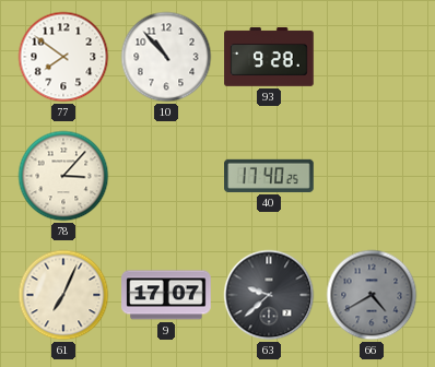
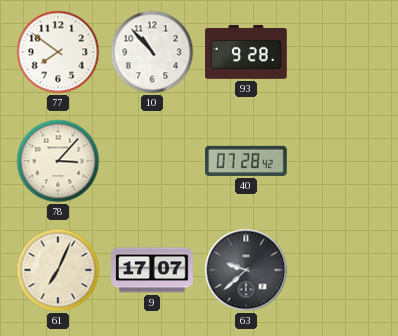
40: 17:40 -> 07:28 (246, 161)
66: 4:40 -> none (372, 295)
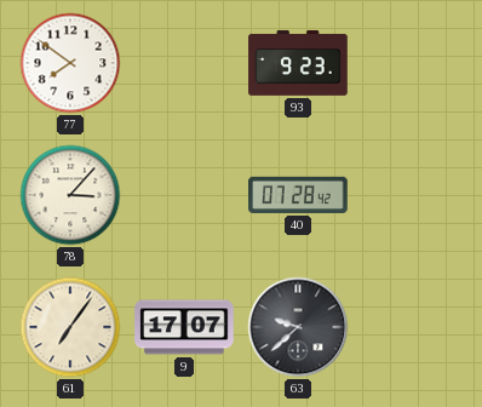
10: 10:53 -> none (152, 52)
93: 9:28 -> 9:23 (298, 63)
61: 7:04 -> 7:06 (70, 327)
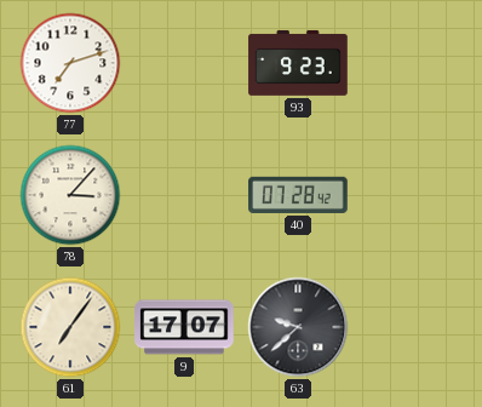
77: 7:51 -> 7:12 (70, 63)
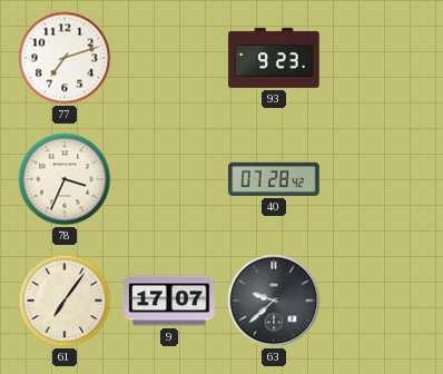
78: 3:07 -> 3:34 (65, 179)
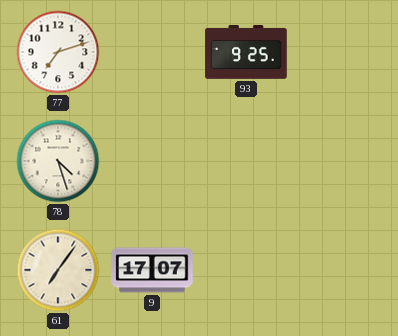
93: 9:23 -> 9:25 (246, 52)
78: 3:34 -> 4:27 (58, 161)
40: 07:28 -> none (274, 179)
63: 9:38 -> none (274, 301)
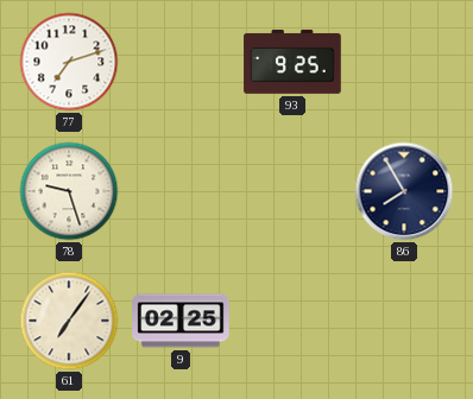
78: 4:27 -> 9:27 (69, 191)
86: none -> 7:55 (404, 191)
9: 17:07 -> 02:25 (181, 321)
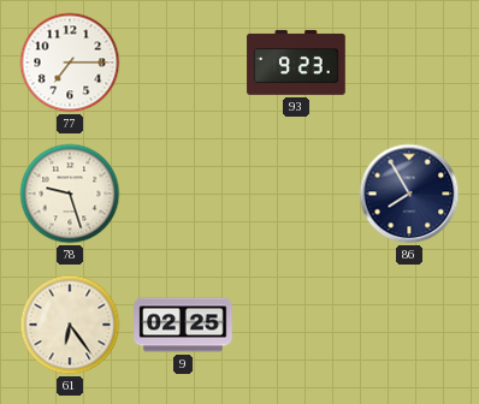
77: 7:12 -> 7:15 (70, 63)
93: 9:25 -> 9:23 (296, 63)
61: 7:06 -> 6:24 (70, 325)
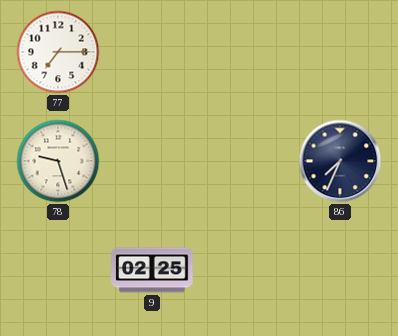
93: 9:23 -> none (296, 63)
86: 7:55 -> 7:34 (340, 161)
61: 6:24 -> none (70, 325)
